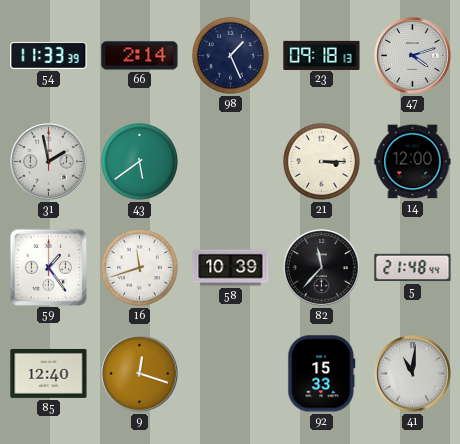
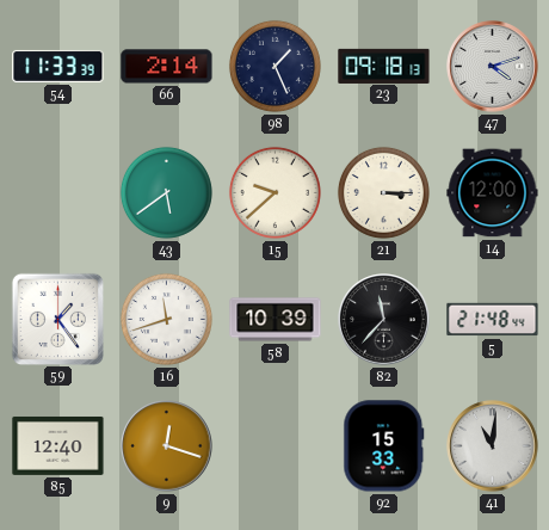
31: 1:58 -> none (49, 162)
15: none -> 9:38 (274, 192)
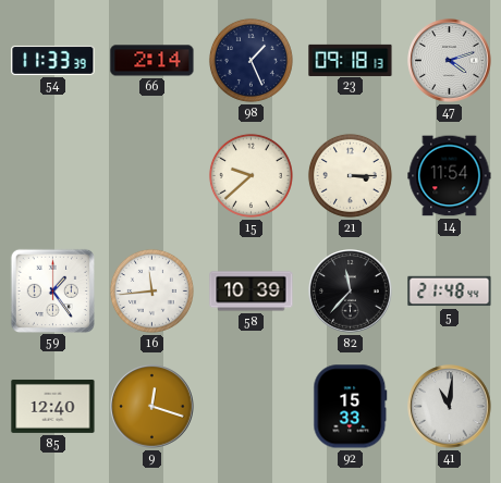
43: 5:39 -> none (166, 192)
14: 12:00 -> 11:54 (450, 176)
16: 11:42 -> 11:44 (151, 290)
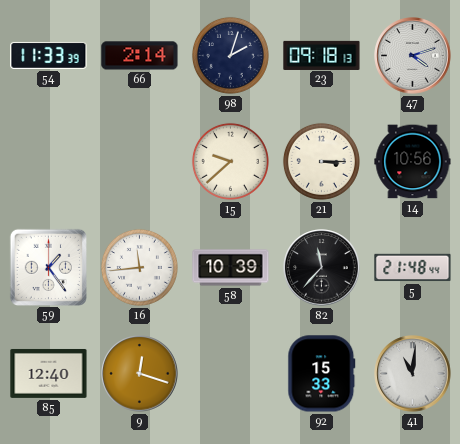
98: 1:26 -> 2:03 (230, 55)
14: 11:54 -> 10:56 (413, 162)
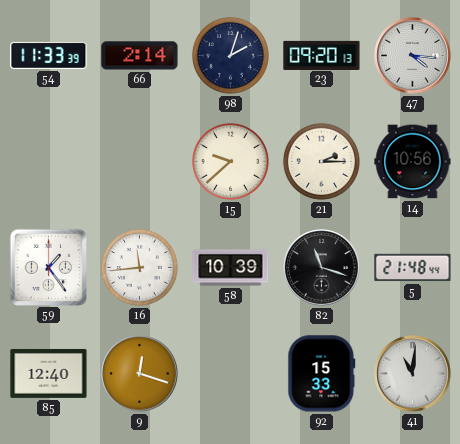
23: 09:18 -> 09:20 (322, 55)
47: 4:12 -> 4:16 (413, 56)
21: 3:15 -> 2:15 (321, 161)
82: 11:37 -> 11:18 (322, 268)
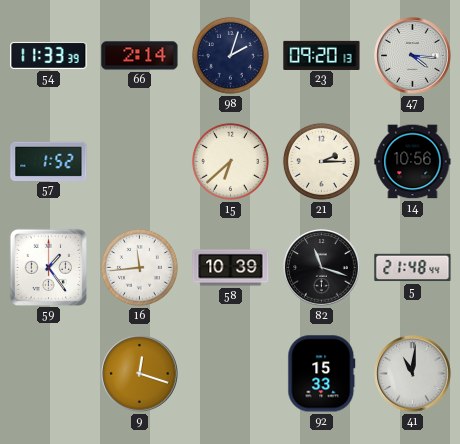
57: none -> 1:52 (49, 161)
15: 9:38 -> 6:38 (230, 161)
85: 12:40 -> none (49, 373)
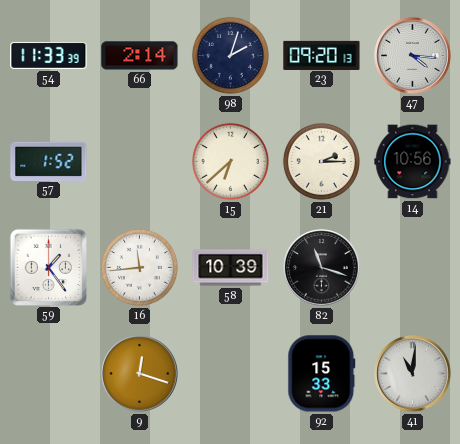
5: 21:48 -> none (413, 268)
